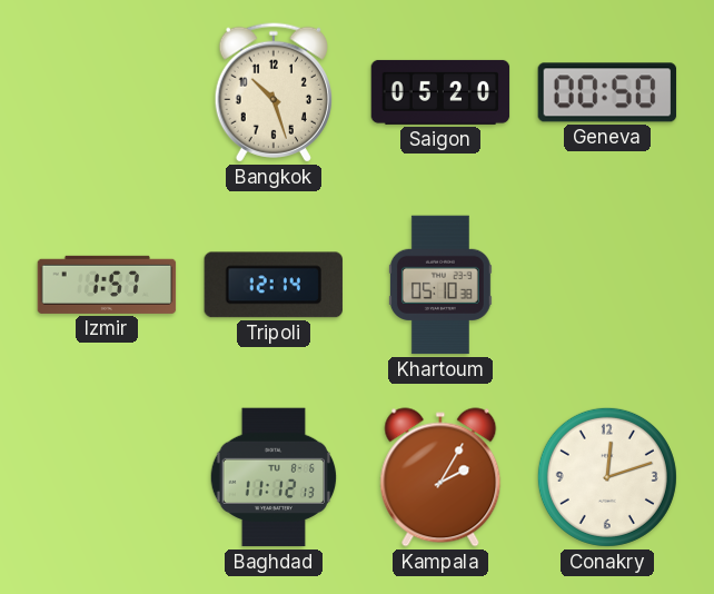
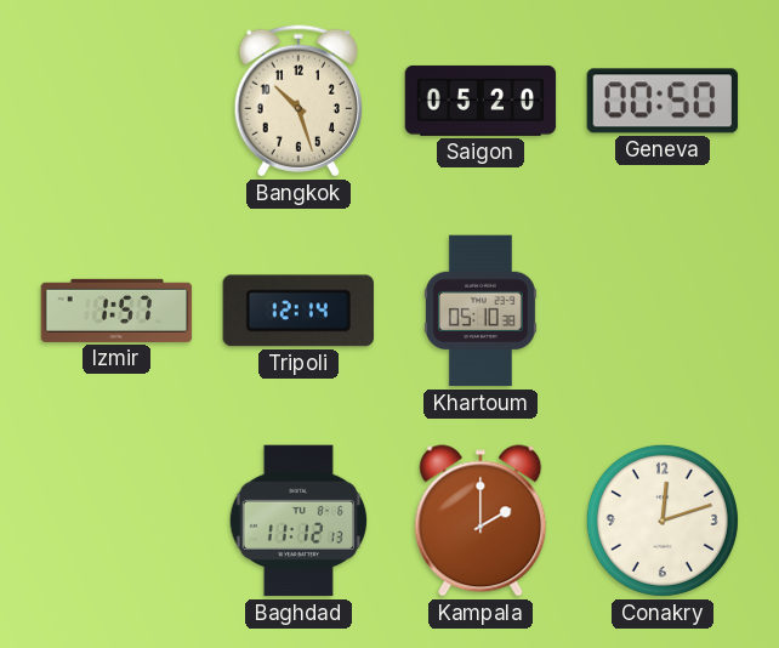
Kampala: 2:05 -> 2:00 (481, 521)
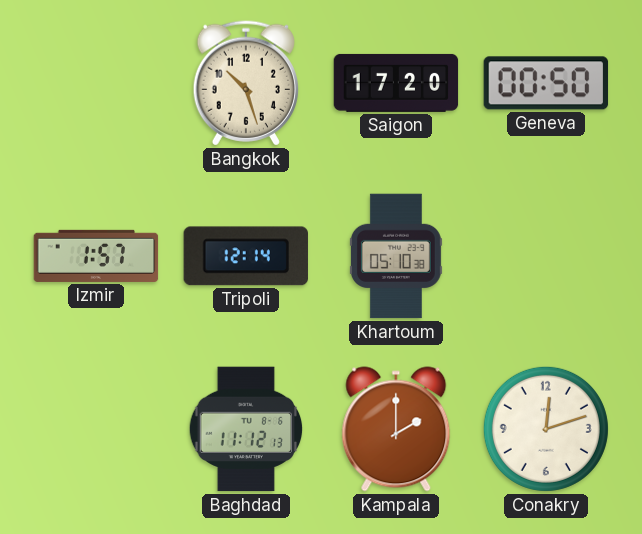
Saigon: 05:20 -> 17:20 (396, 83)
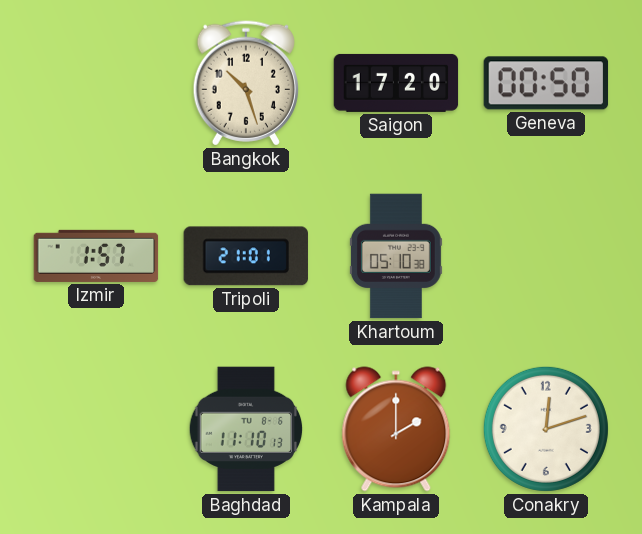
Tripoli: 12:14 -> 21:01 (245, 256)
Baghdad: 11:12 -> 11:10 (246, 429)
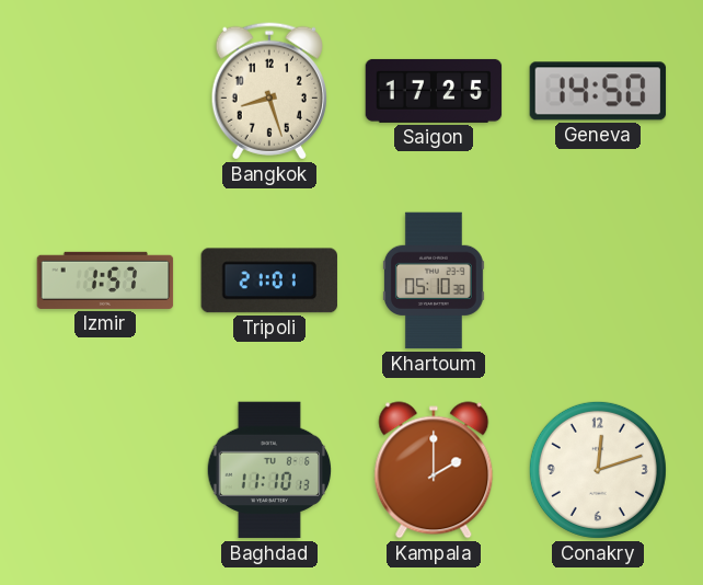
Bangkok: 10:27 -> 8:27 (269, 91)
Saigon: 17:20 -> 17:25 (434, 91)
Geneva: 00:50 -> 14:50 (598, 91)
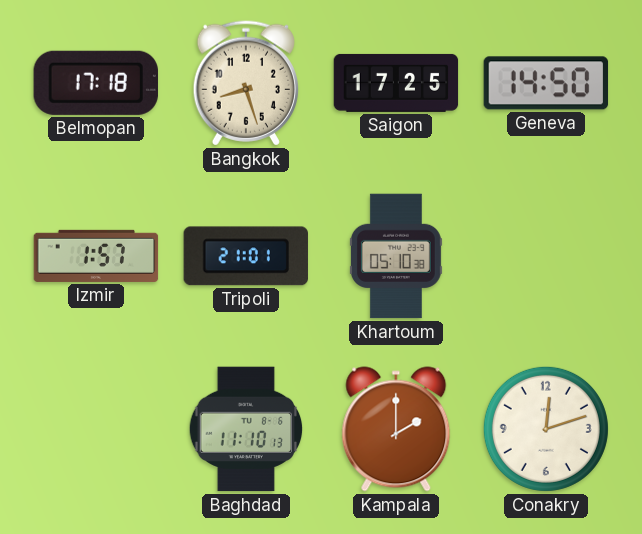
Belmopan: none -> 17:18 (96, 83)
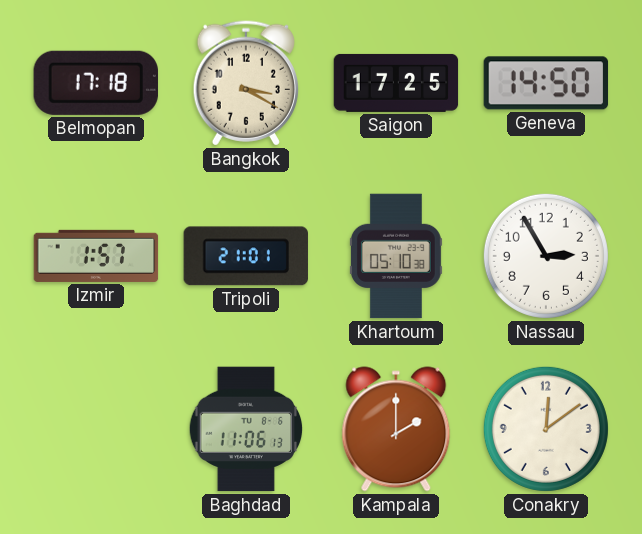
Bangkok: 8:27 -> 3:20 (246, 83)
Nassau: none -> 2:55 (546, 256)
Baghdad: 11:10 -> 11:06 (246, 429)
Conakry: 12:12 -> 12:09 (546, 429)
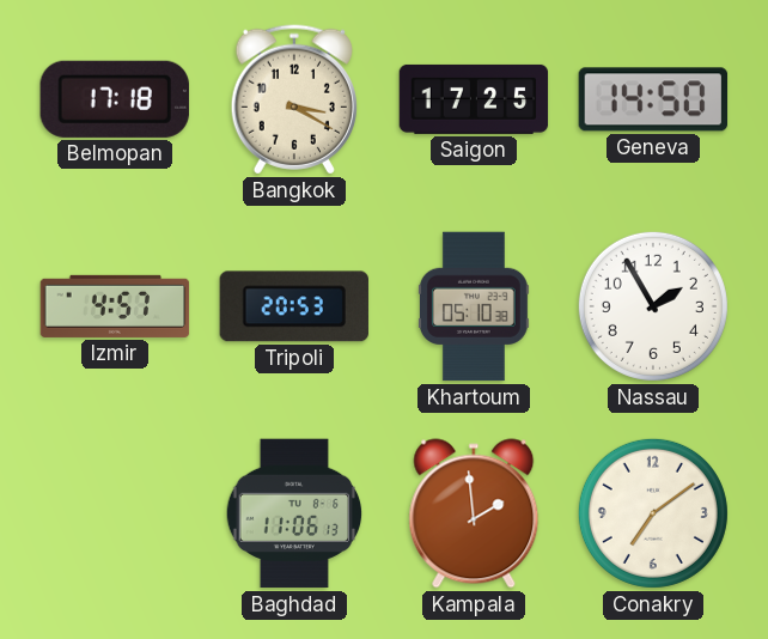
Izmir: 1:57 -> 4:57 (115, 306)
Tripoli: 21:01 -> 20:53 (293, 306)
Nassau: 2:55 -> 1:55 (653, 306)
Kampala: 2:00 -> 1:59 (474, 513)
Conakry: 12:09 -> 7:09 (653, 513)
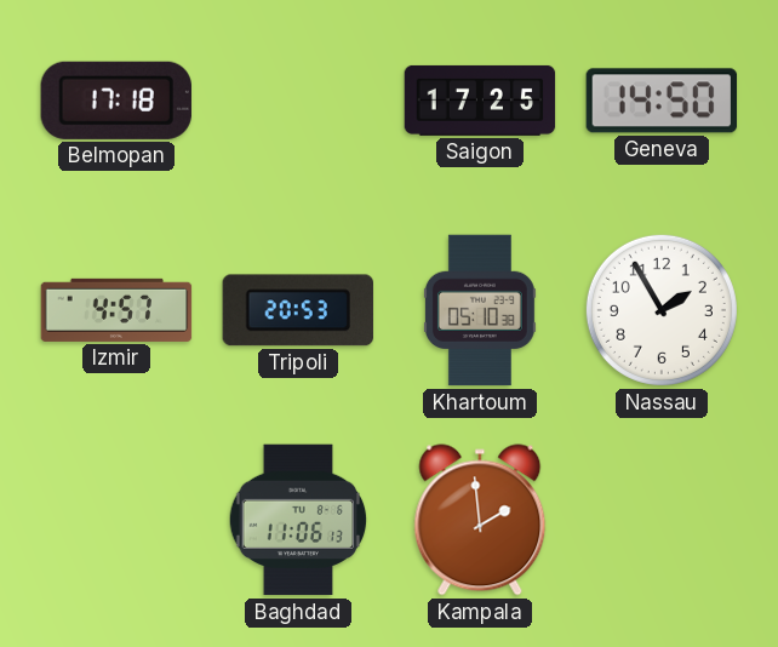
Bangkok: 3:20 -> none (294, 99)
Conakry: 7:09 -> none (653, 513)
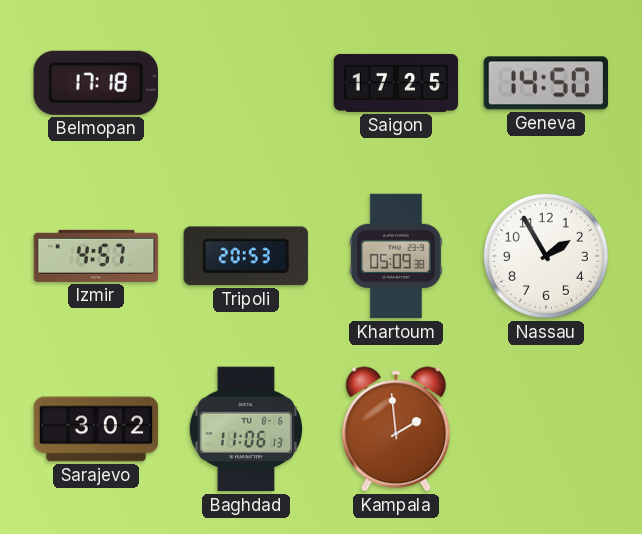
Khartoum: 05:10 -> 05:09 (396, 256)
Sarajevo: none -> 3:02 (96, 429)
